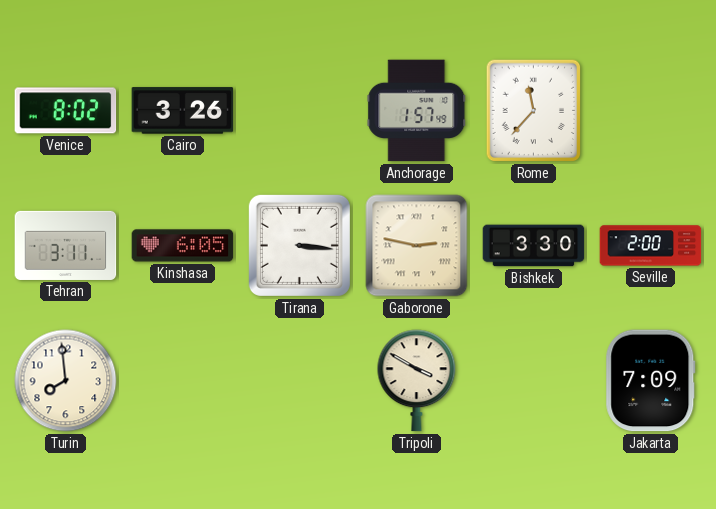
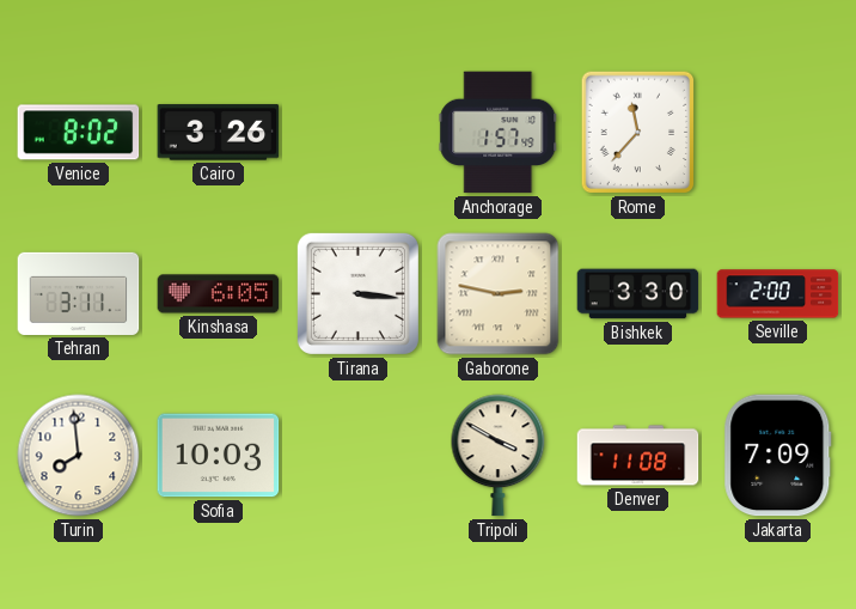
Sofia: none -> 10:03 (219, 456)
Denver: none -> 11:08 (638, 456)
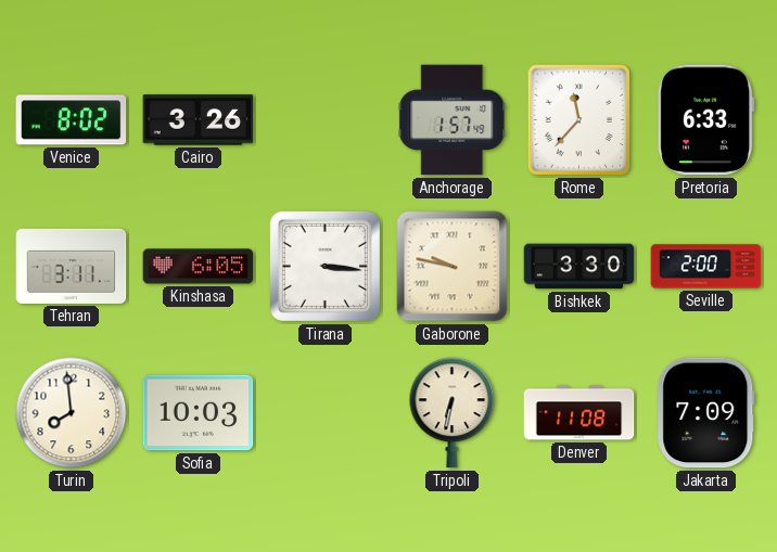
Pretoria: none -> 6:33 (706, 120)
Gaborone: 2:47 -> 9:47 (453, 267)
Tripoli: 3:50 -> 6:32 (453, 413)
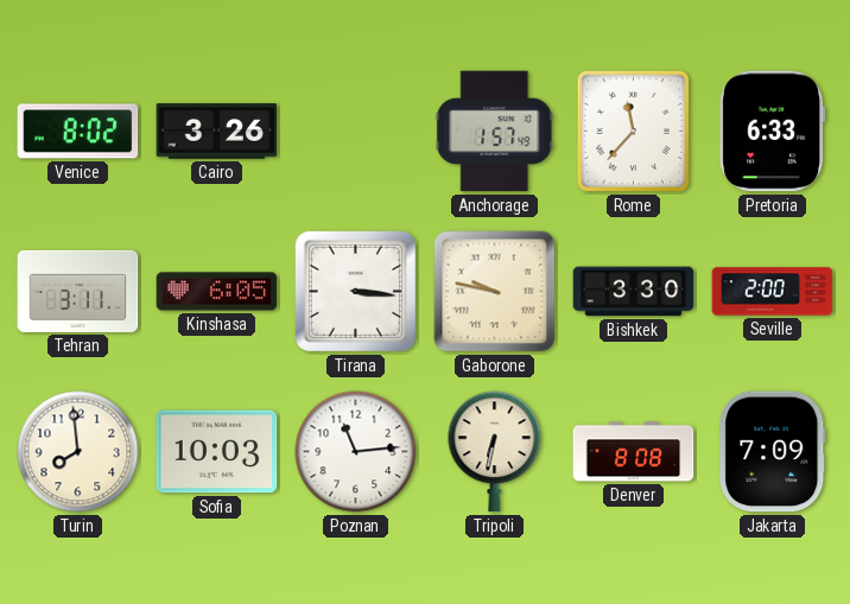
Poznan: none -> 11:14 (356, 452)
Denver: 11:08 -> 8:08 (634, 452)
